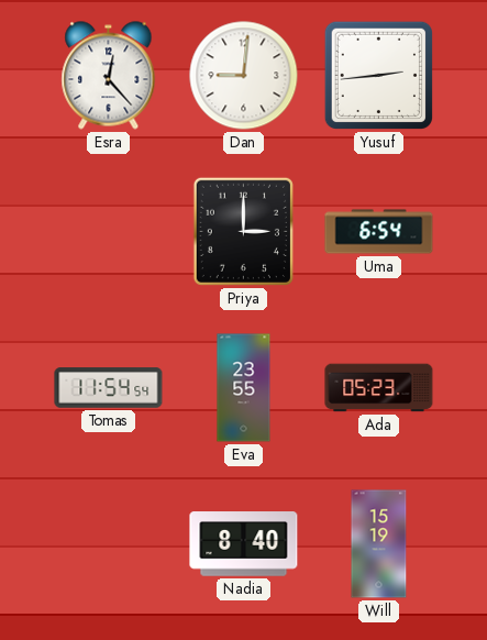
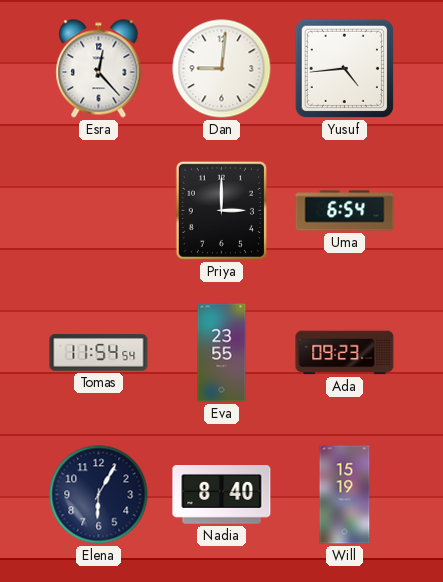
Yusuf: 2:44 -> 4:44 (344, 68)
Ada: 05:23 -> 09:23 (345, 353)
Elena: none -> 6:05 (99, 495)
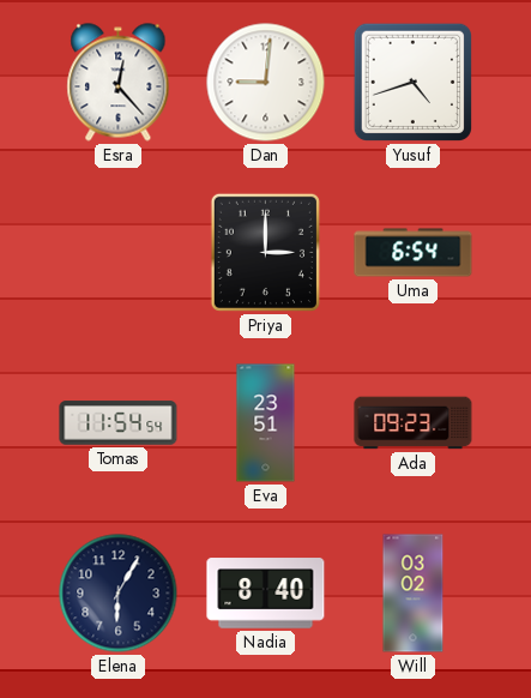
Yusuf: 4:44 -> 4:42 (412, 82)
Eva: 23:55 -> 23:51 (266, 423)
Will: 15:19 -> 03:02 (414, 594)
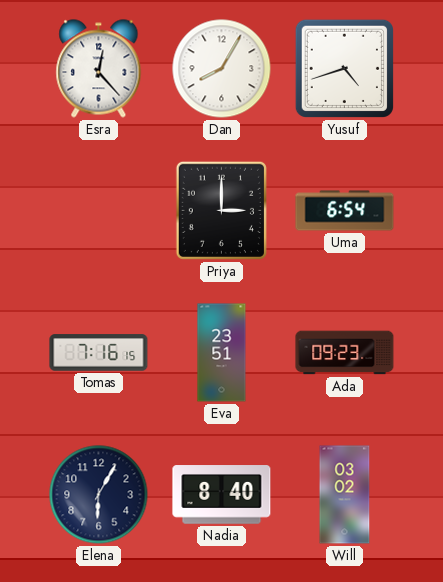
Dan: 9:01 -> 8:05 (222, 69)
Tomas: 11:54 -> 7:16 (99, 353)
